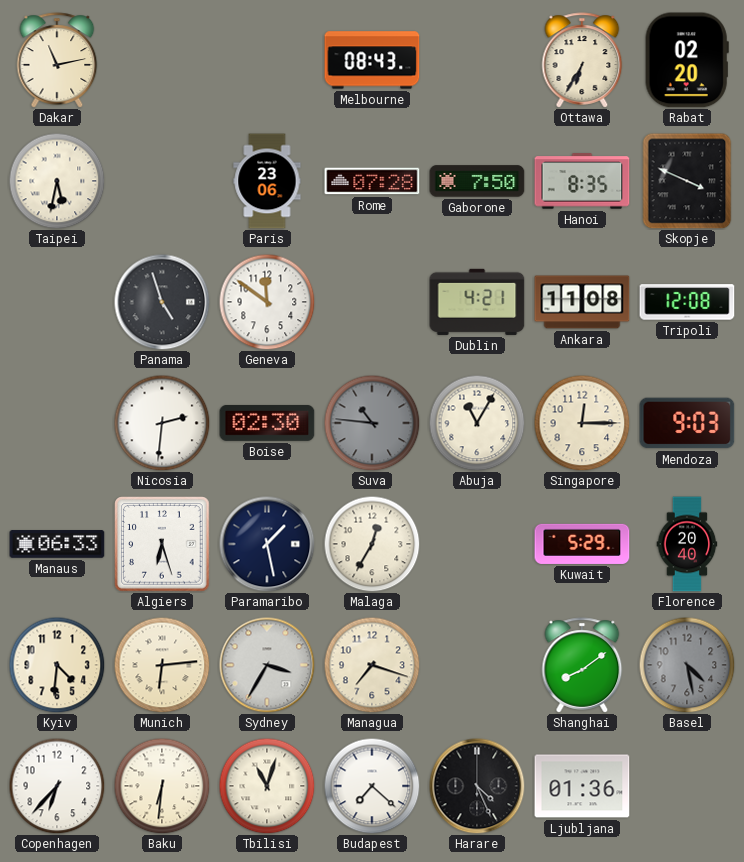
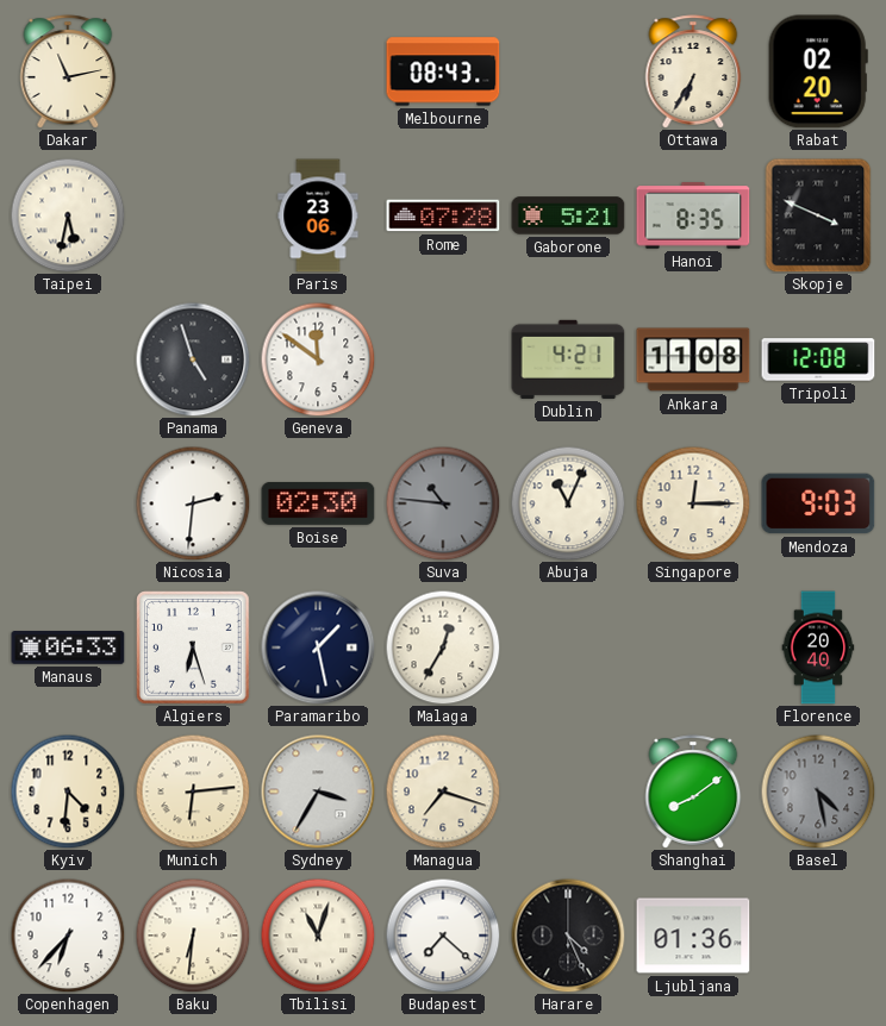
Gaborone: 7:50 -> 5:21 (568, 215)
Abuja: 11:05 -> 11:04 (568, 503)
Kuwait: 5:29 -> none (582, 544)
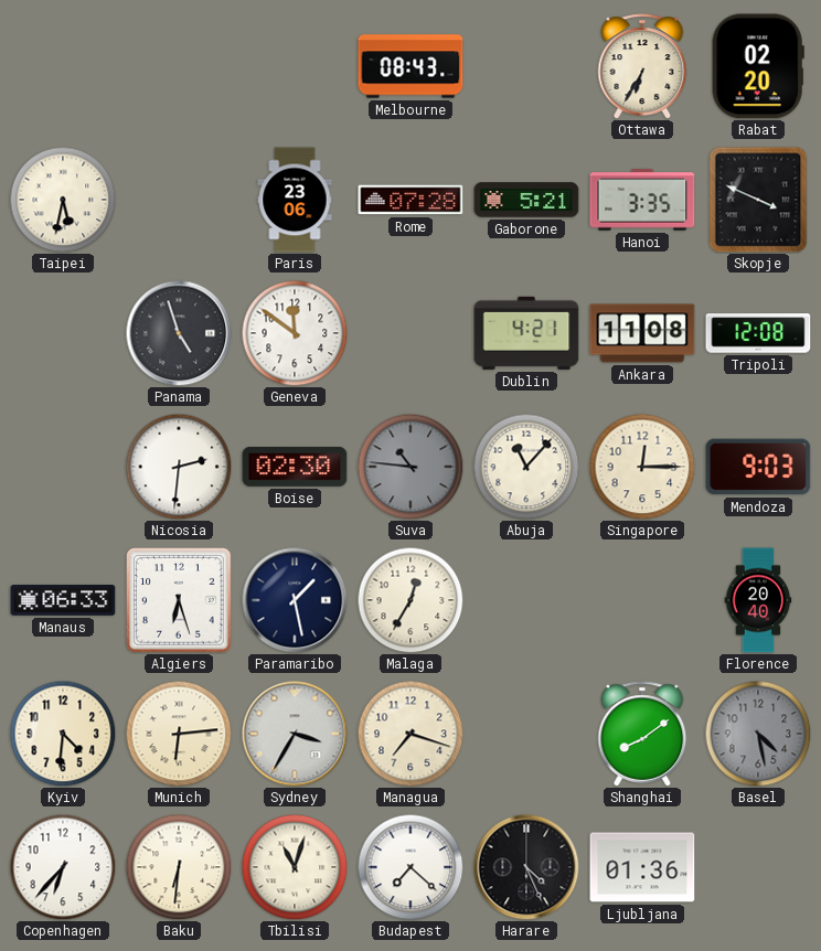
Dakar: 11:13 -> none (68, 71)
Hanoi: 8:35 -> 3:35 (642, 200)
Abuja: 11:04 -> 11:07 (526, 467)
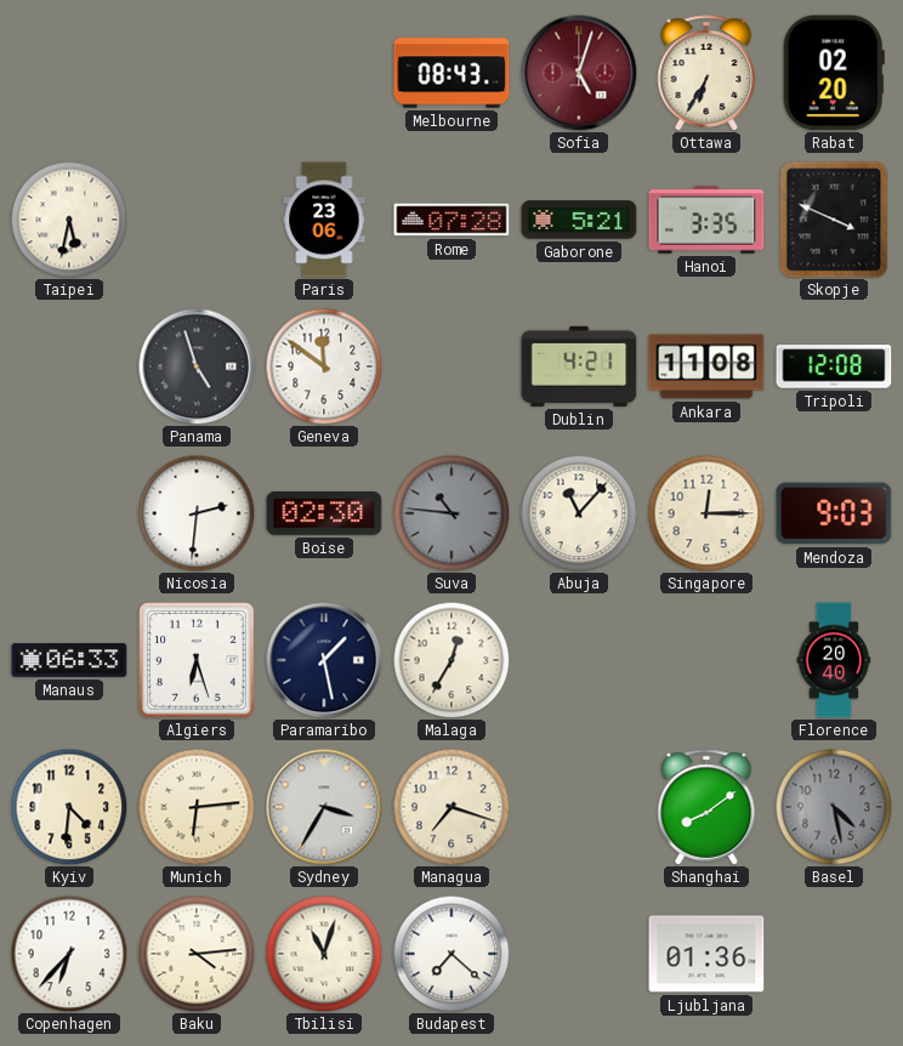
Sofia: none -> 5:03 (579, 73)
Baku: 6:31 -> 4:14 (197, 954)
Harare: 4:26 -> none (526, 867)
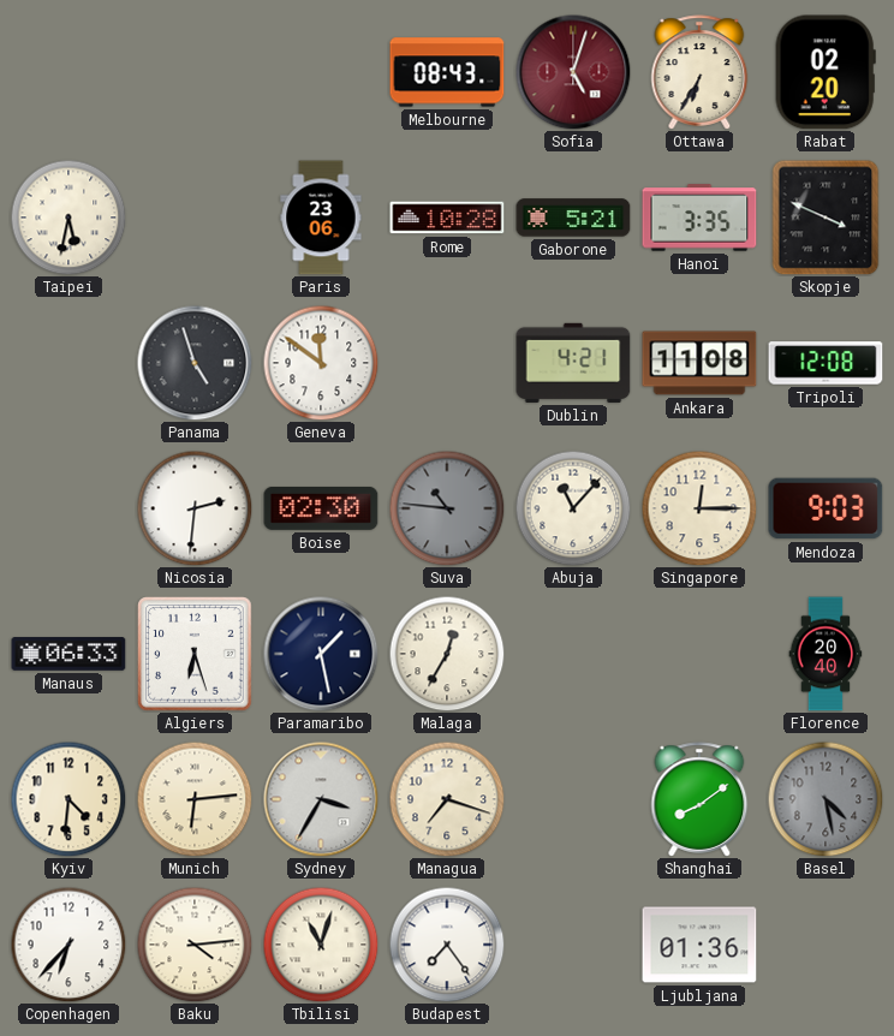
Rome: 07:28 -> 10:28 (447, 218)
Budapest: 7:22 -> 7:24 (447, 945)
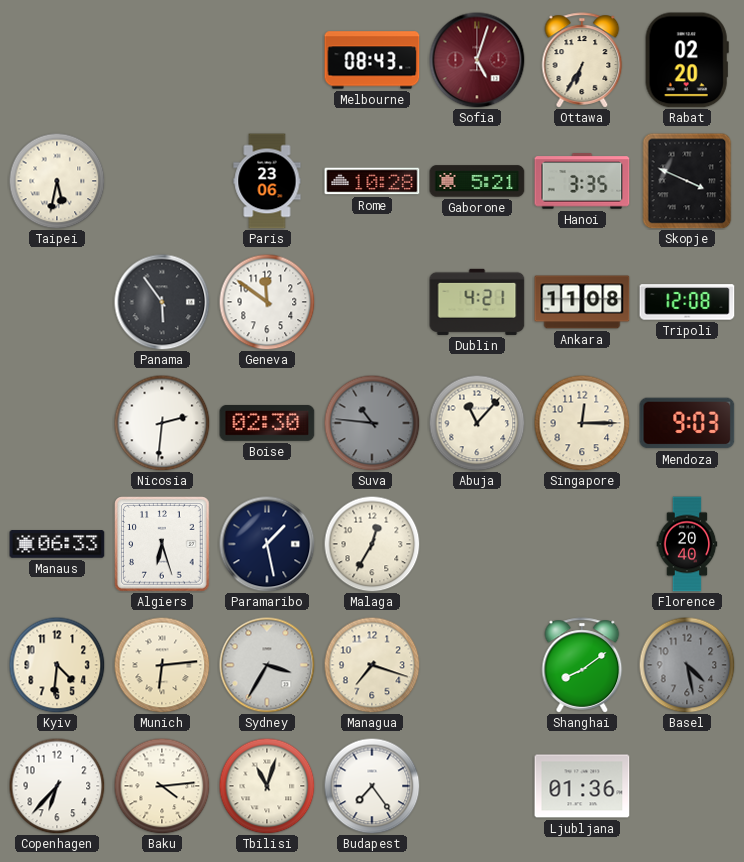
Panama: 4:57 -> 5:54 (162, 302)
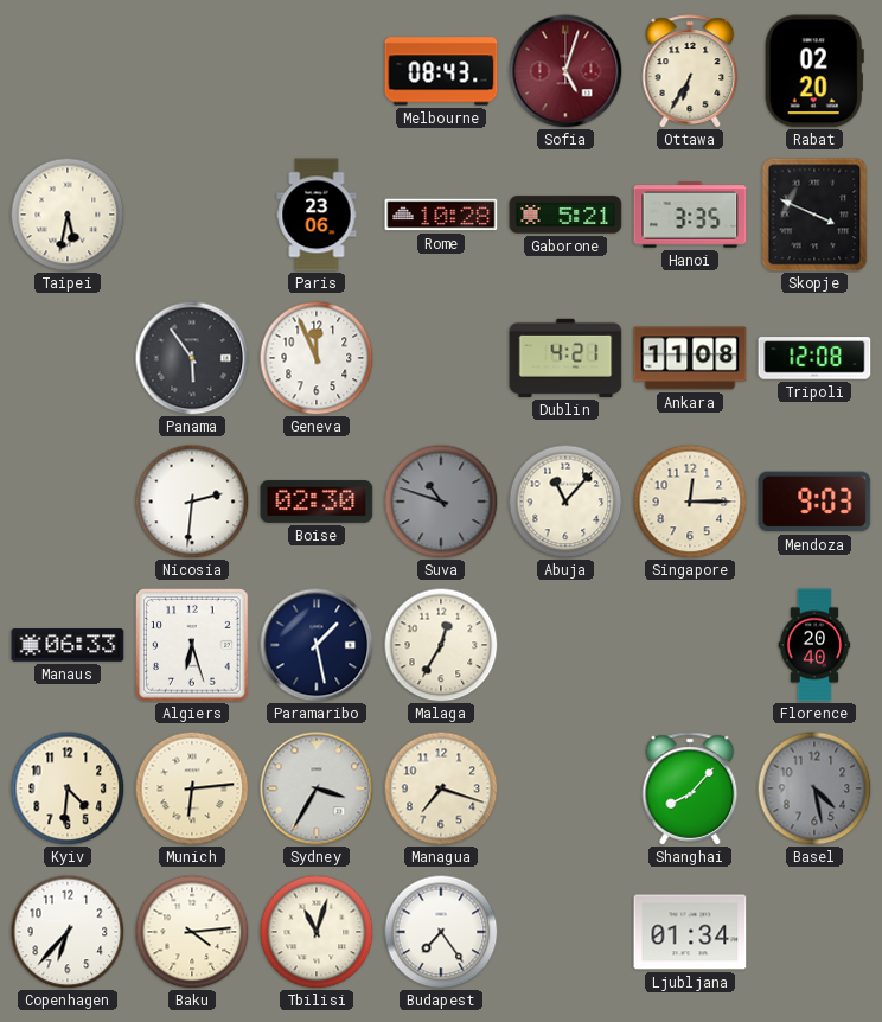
Geneva: 11:51 -> 11:56 (317, 358)
Suva: 10:46 -> 10:48 (441, 502)
Shanghai: 8:09 -> 8:07 (690, 788)
Ljubljana: 01:36 -> 01:34 (690, 932)
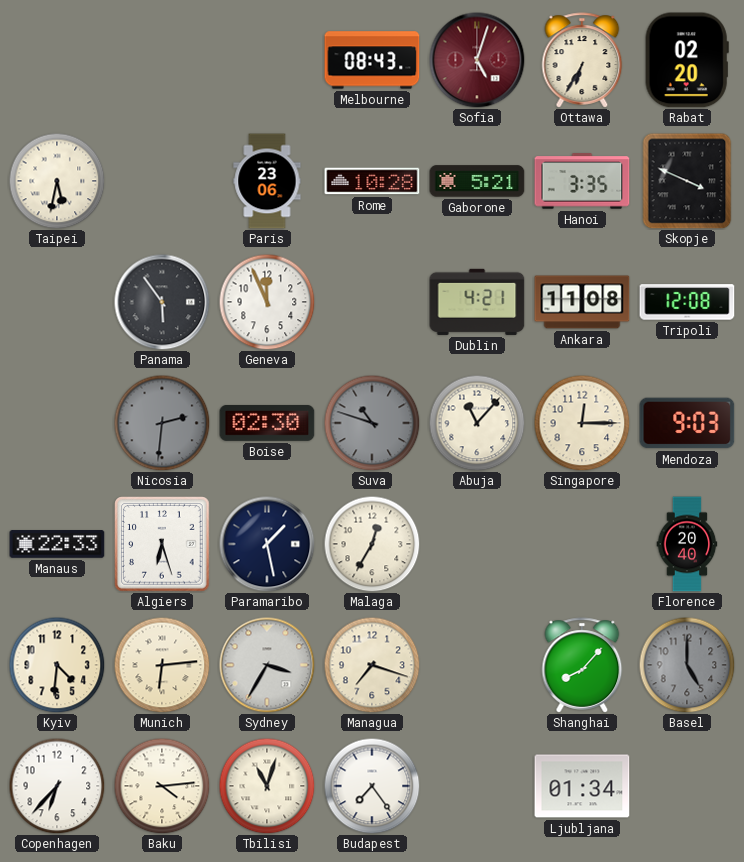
Nicosia dial: white -> grey (162, 423)
Manaus: 06:33 -> 22:33 (57, 544)
Basel: 4:28 -> 5:00 (687, 665)
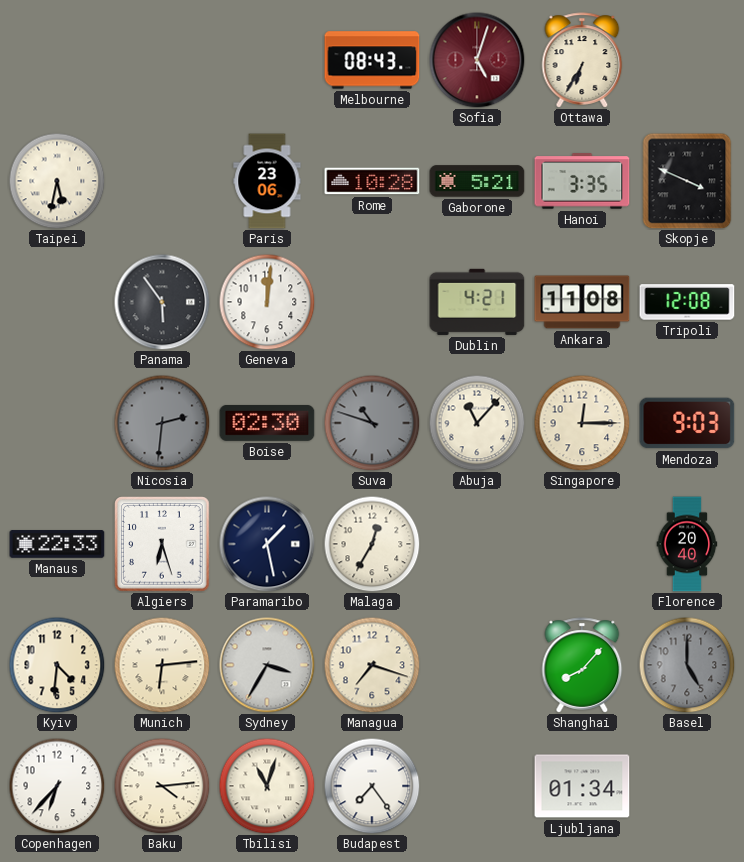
Rabat: 02:20 -> none (687, 60)
Geneva: 11:56 -> 12:01 (267, 302)
